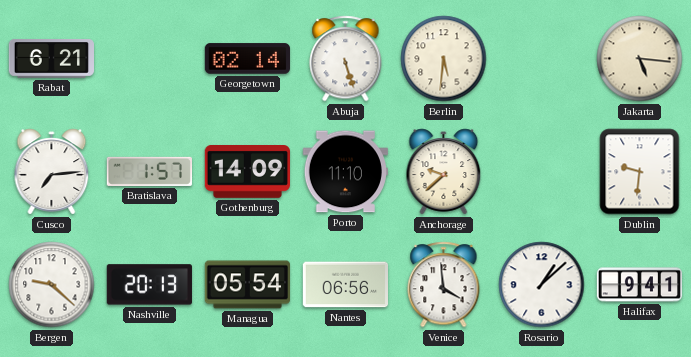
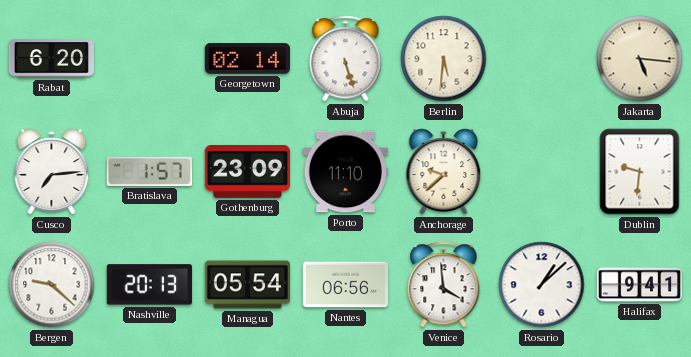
Rabat: 6:21 -> 6:20 (51, 59)
Gothenburg: 14:09 -> 23:09 (247, 172)
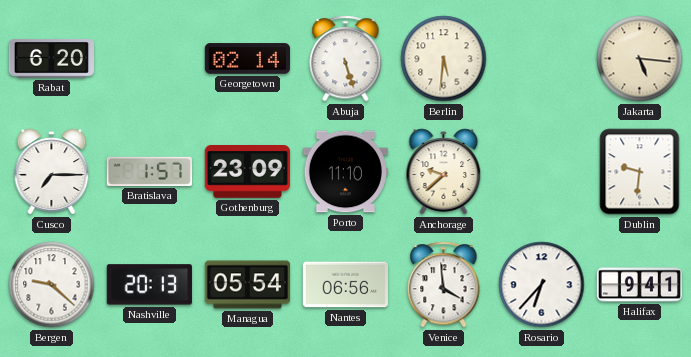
Cusco: 7:14 -> 7:15 (52, 172)
Rosario: 1:08 -> 6:37 (542, 285)
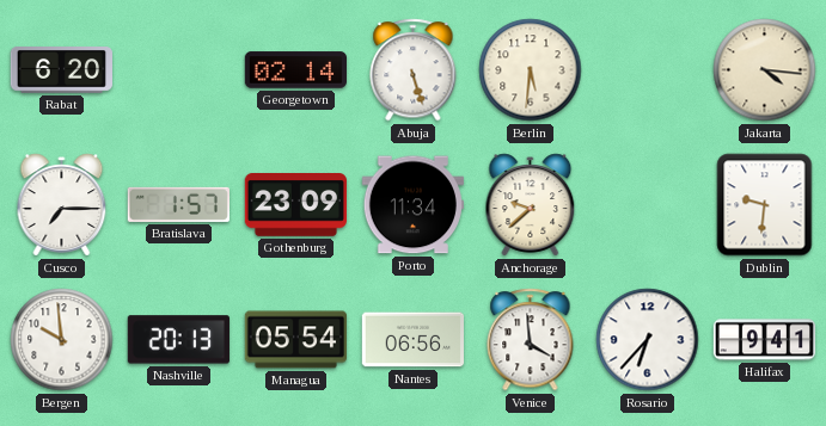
Jakarta: 5:16 -> 4:16 (765, 70)
Porto: 11:10 -> 11:34 (412, 205)
Bergen: 9:22 -> 9:59 (62, 340)
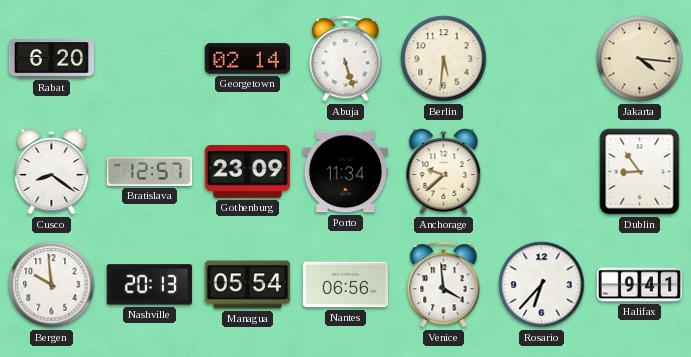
Cusco: 7:15 -> 8:21 (52, 172)
Bratislava: 1:57 -> 12:57 (149, 171)
Dublin: 9:31 -> 8:54 (640, 172)
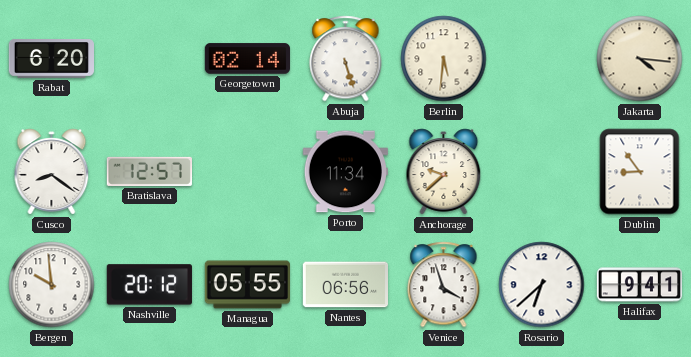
Gothenburg: 23:09 -> none (247, 172)
Nashville: 20:13 -> 20:12 (149, 285)
Managua: 05:54 -> 05:55 (247, 285)
Venice: 3:59 -> 3:57 (444, 285)
Rosario: 6:37 -> 6:38 (542, 285)
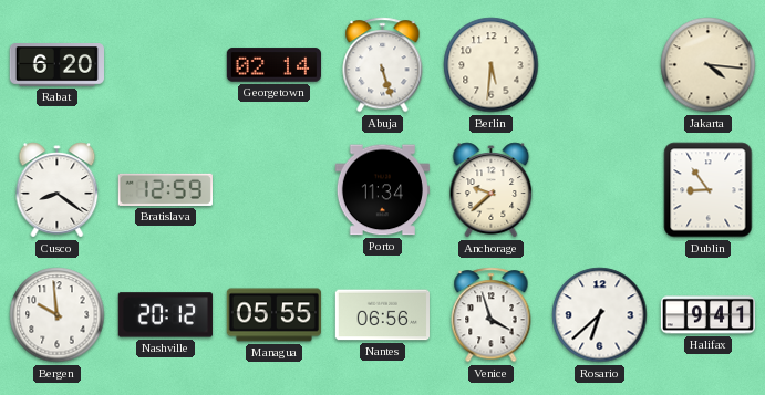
Bratislava: 12:57 -> 12:59 (165, 189)
